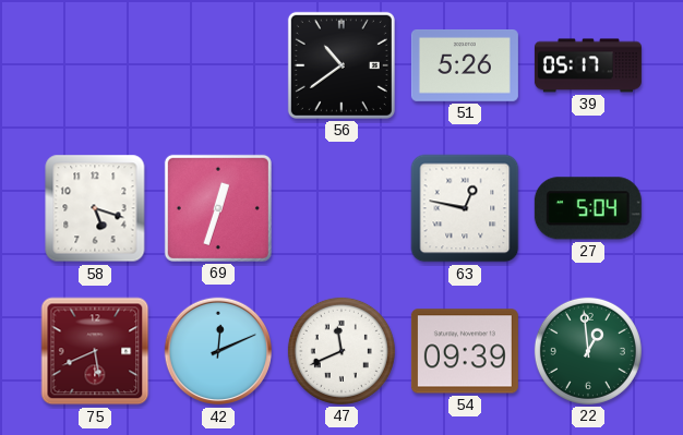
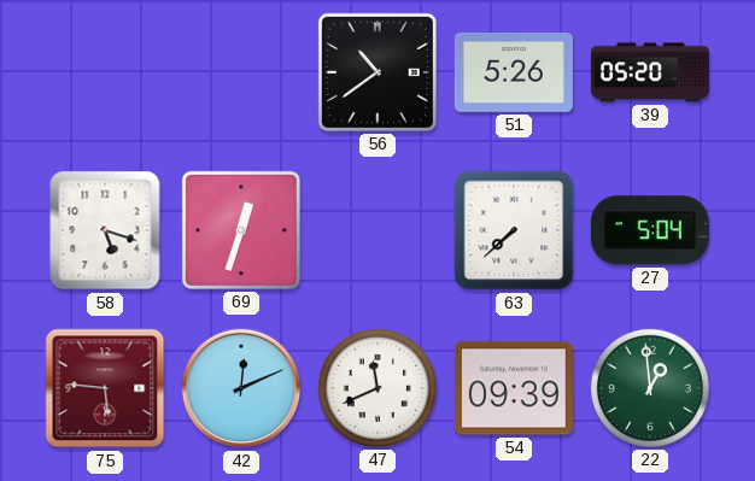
39: 05:17 -> 05:20 (650, 72)
63: 12:47 -> 7:38 (514, 230)
75: 5:41 -> 5:46 (105, 388)
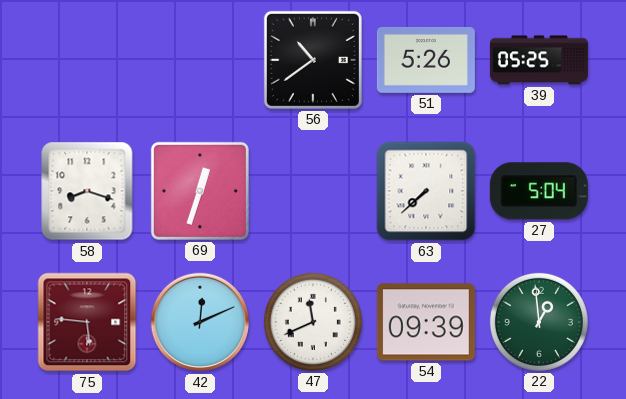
39: 05:20 -> 05:25 (539, 60)
58: 5:18 -> 8:18 (87, 191)
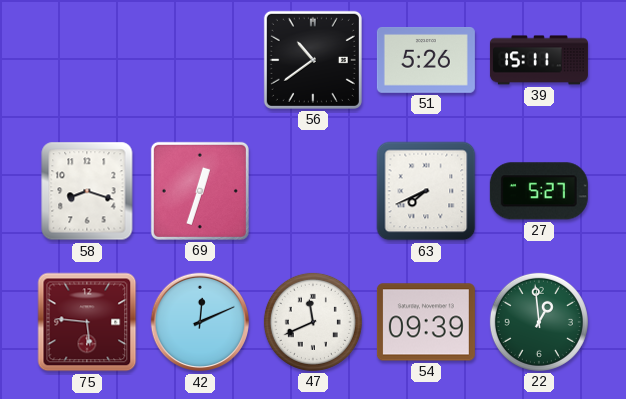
39: 05:25 -> 15:11 (539, 60)
63: 7:38 -> 7:41 (426, 191)
27: 5:04 -> 5:27 (539, 191)
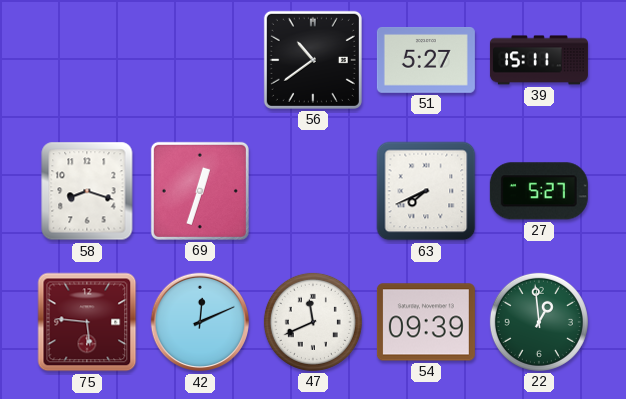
51: 5:26 -> 5:27 (426, 61)
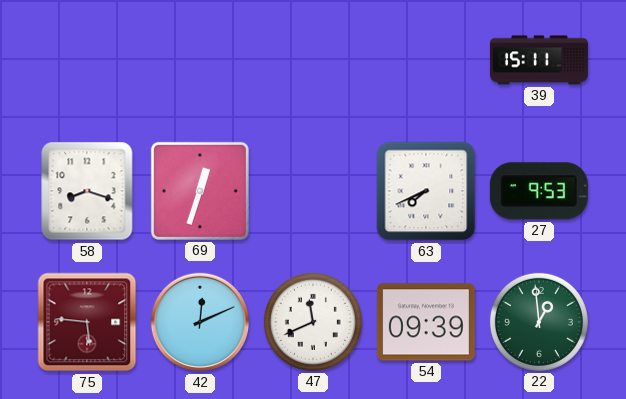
56: 10:39 -> none (313, 60)
51: 5:27 -> none (426, 61)
27: 5:27 -> 9:53 (539, 191)
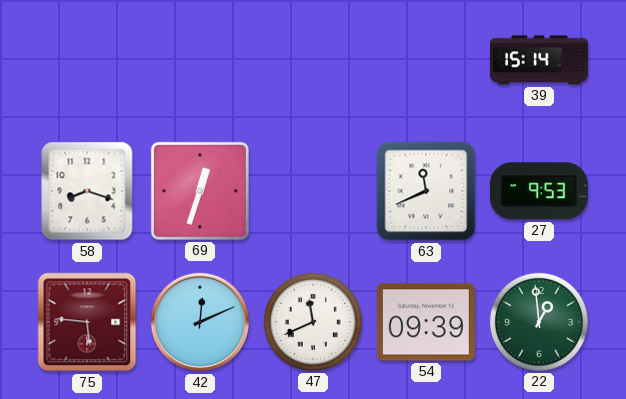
39: 15:11 -> 15:14 (539, 60)
63: 7:41 -> 11:41 (426, 191)
